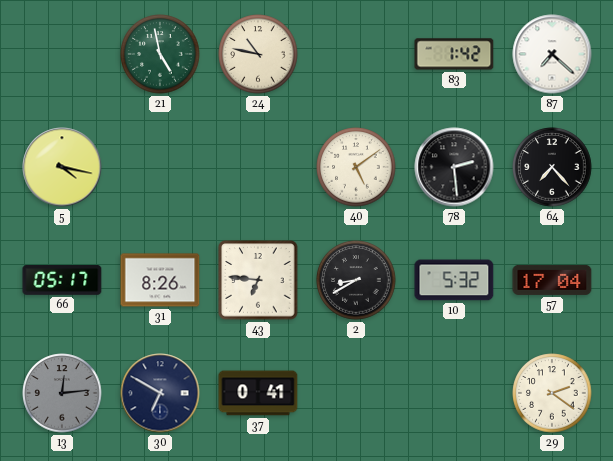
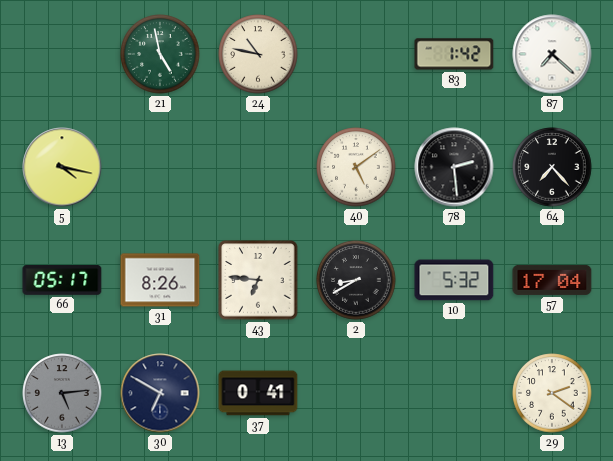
13: 12:14 -> 5:14 (62, 393)
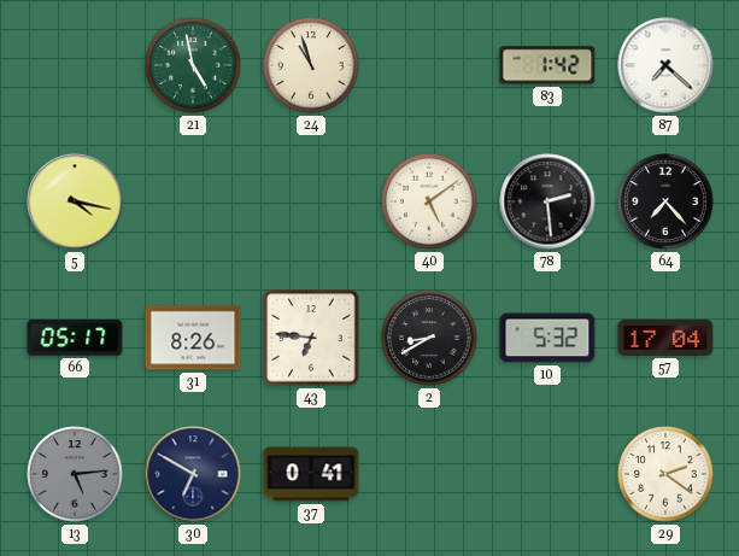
24: 10:47 -> 10:57 (311, 65)
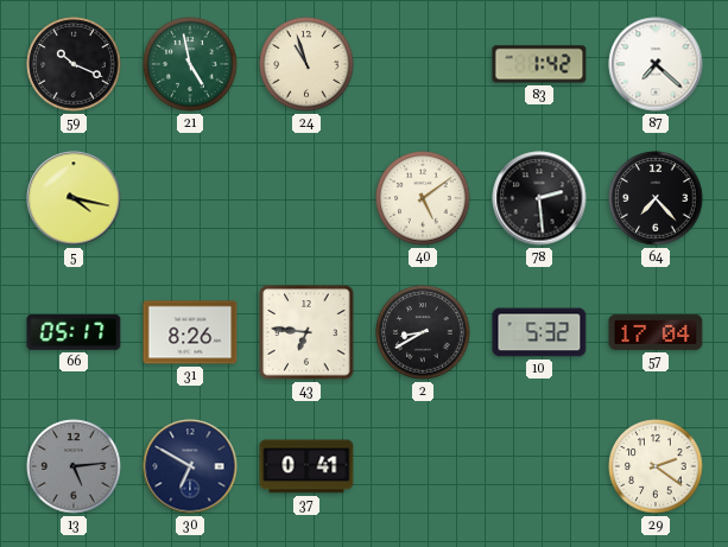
59: none -> 10:19 (74, 64)
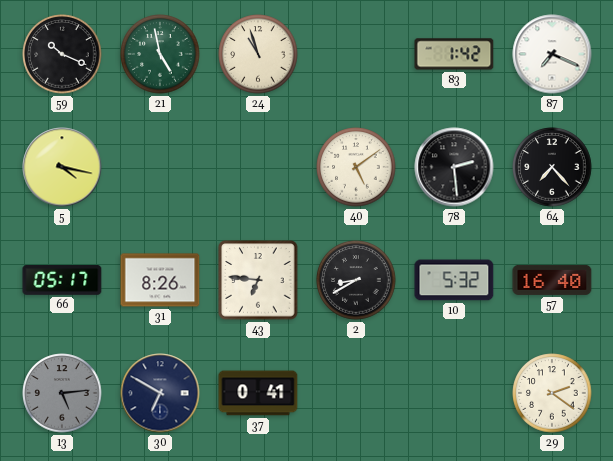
87: 7:22 -> 7:19 (552, 54)
57: 17:04 -> 16:40 (552, 280)
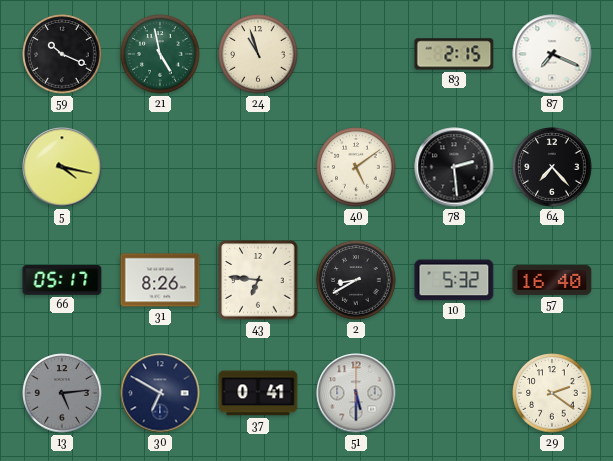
83: 1:42 -> 2:15 (454, 54)
51: none -> 5:30 (356, 393)
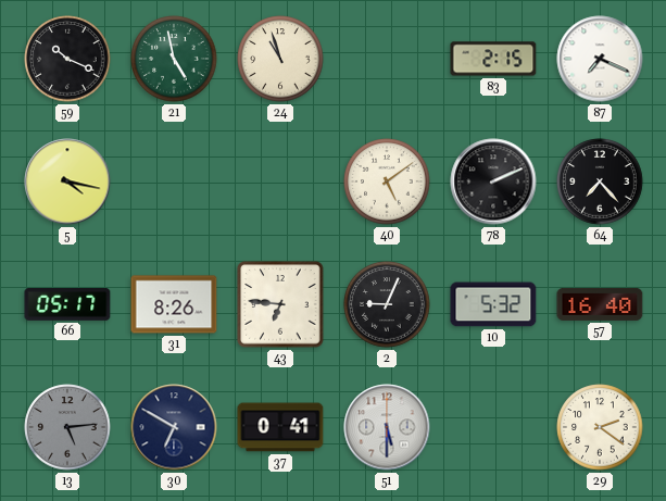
78: 2:29 -> 2:11 (493, 181)
2: 8:40 -> 9:04 (387, 304)
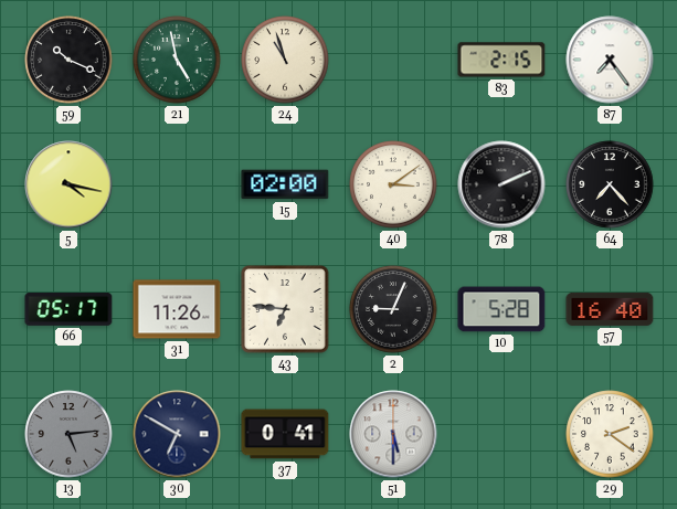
87: 7:19 -> 7:24 (610, 60)
15: none -> 02:00 (285, 184)
40: 5:09 -> 3:09 (393, 184)
31: 8:26 -> 11:26 (177, 309)
10: 5:32 -> 5:28 (501, 309)
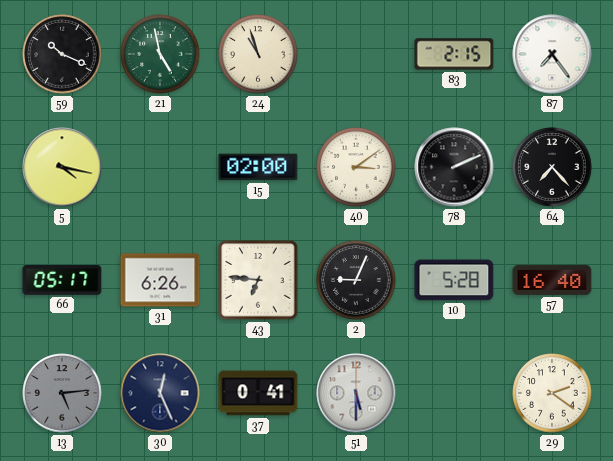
31: 11:26 -> 6:26 (160, 280)
30: 6:50 -> 12:26 (160, 393)
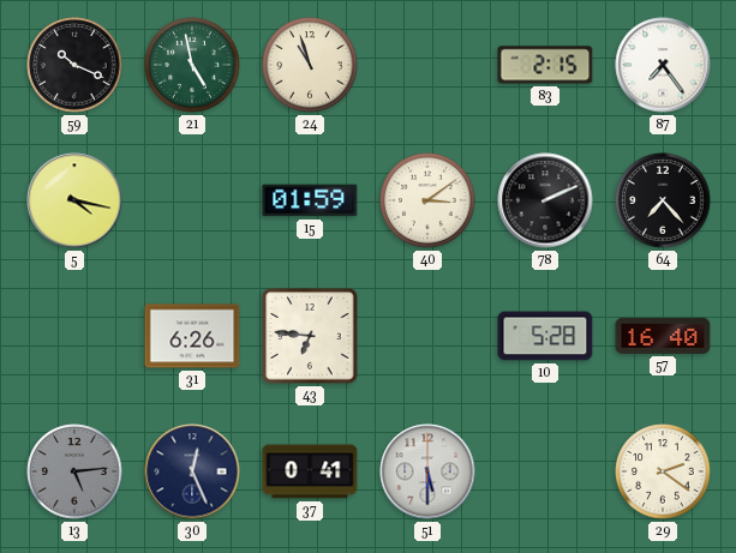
15: 02:00 -> 01:59 (310, 200)
66: 05:17 -> none (62, 281)
2: 9:04 -> none (356, 280)
